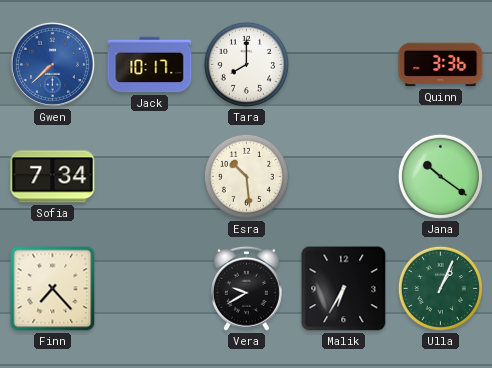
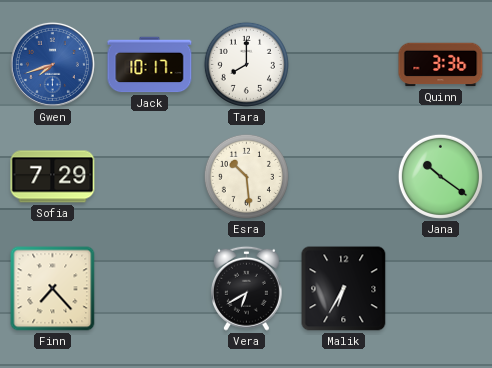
Gwen: 7:38 -> 7:42 (52, 64)
Sofia: 7:34 -> 7:29 (53, 177)
Vera: 9:40 -> 6:40 (246, 288)
Ulla: 1:04 -> none (440, 288)
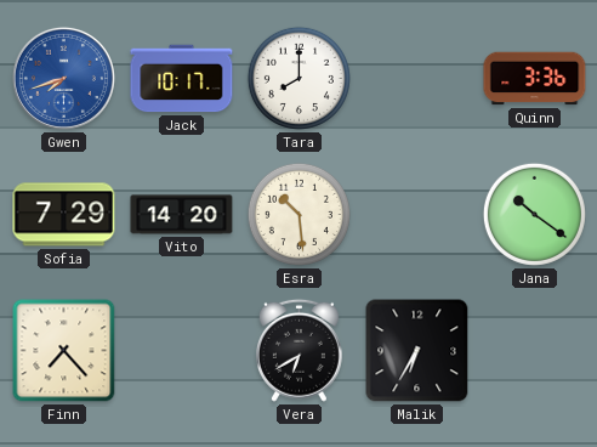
Vito: none -> 14:20 (182, 215)
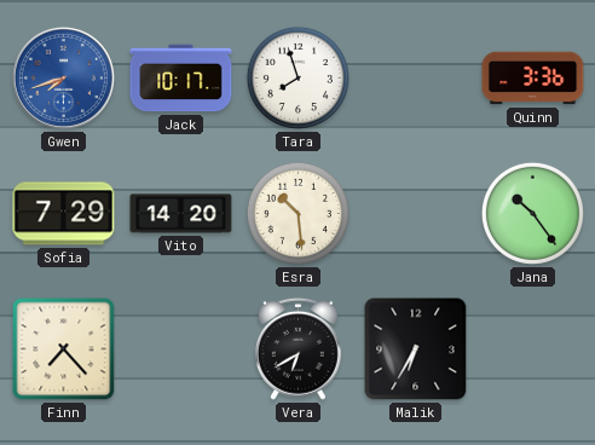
Tara: 8:00 -> 7:57 (297, 77)
Jana: 10:21 -> 10:24 (532, 213)
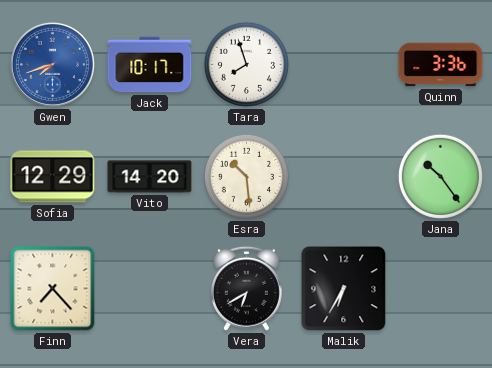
Sofia: 7:29 -> 12:29 (53, 177)
